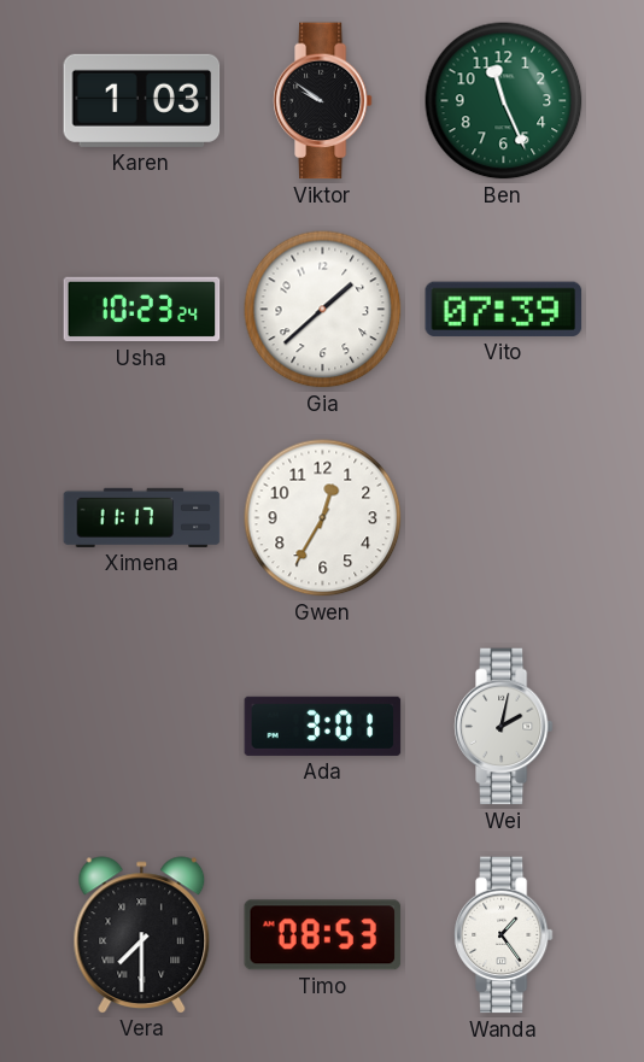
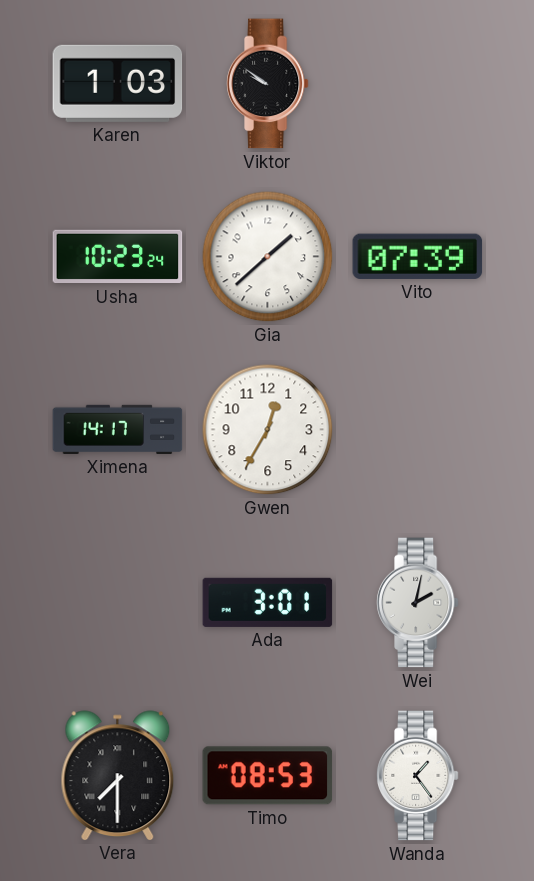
Ben: 11:26 -> none (504, 101)
Ximena: 11:17 -> 14:17 (118, 429)
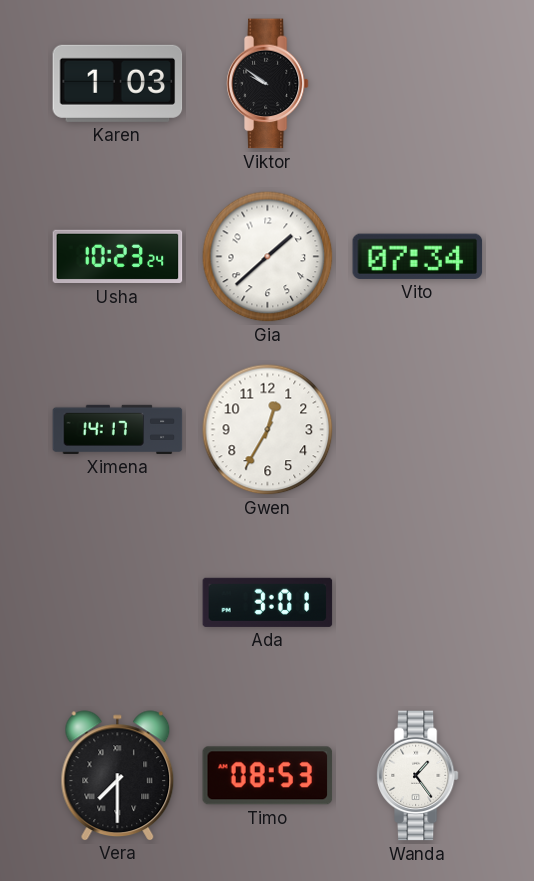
Vito: 07:39 -> 07:34 (418, 256)
Wei: 2:02 -> none (417, 603)
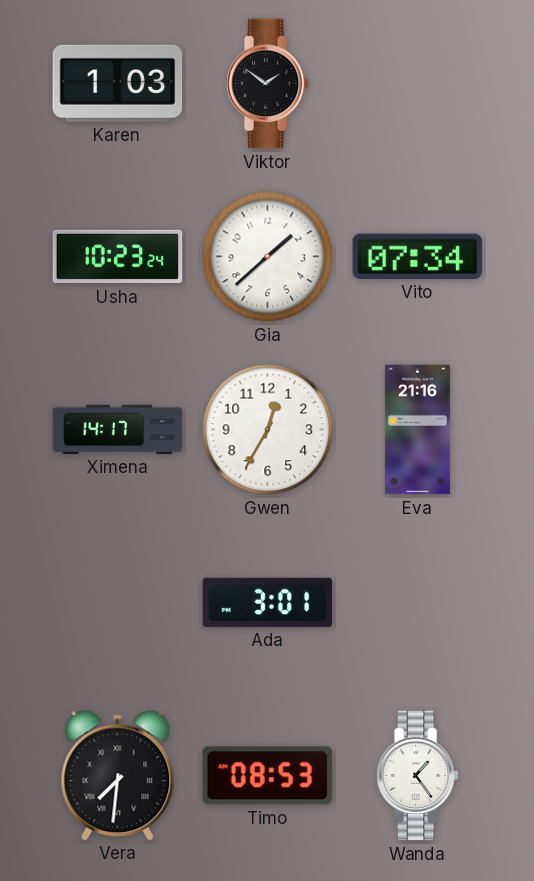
Viktor: 9:51 -> 1:51 (267, 84)
Eva: none -> 21:16 (417, 430)
Vera: 7:30 -> 7:31 (118, 775)
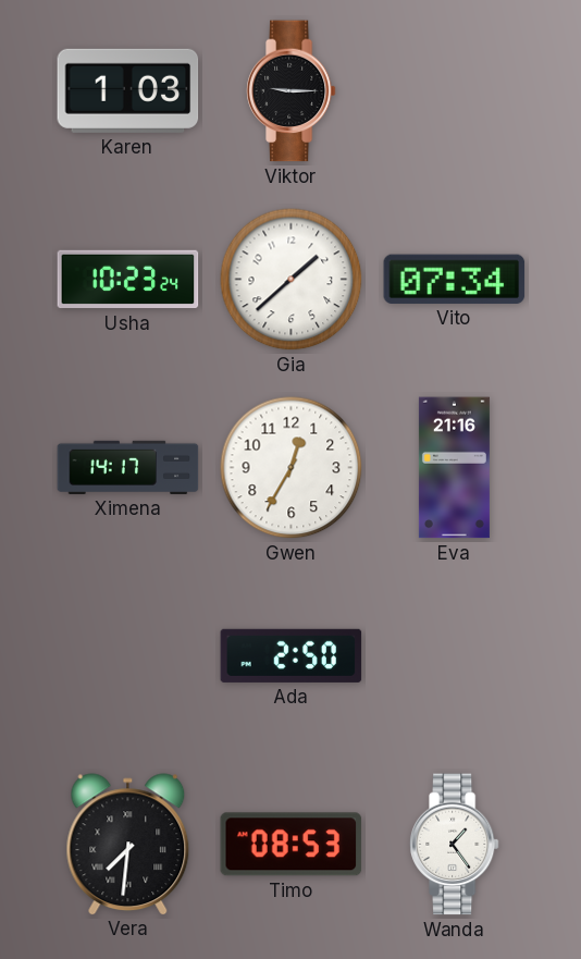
Viktor: 1:51 -> 9:15 (290, 91)
Ada: 3:01 -> 2:50 (292, 655)
